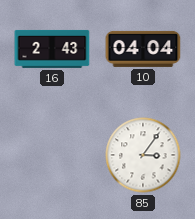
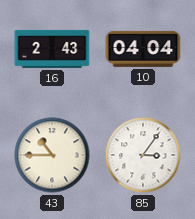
43: none -> 10:45 (52, 155)
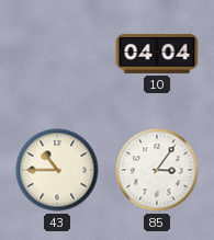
16: 2:43 -> none (52, 49)
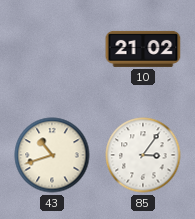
10: 04:04 -> 21:02 (143, 49)
43: 10:45 -> 10:42 (52, 155)
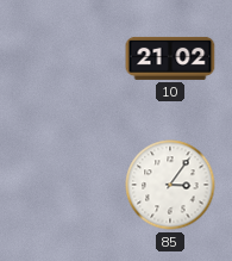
43: 10:42 -> none (52, 155)
